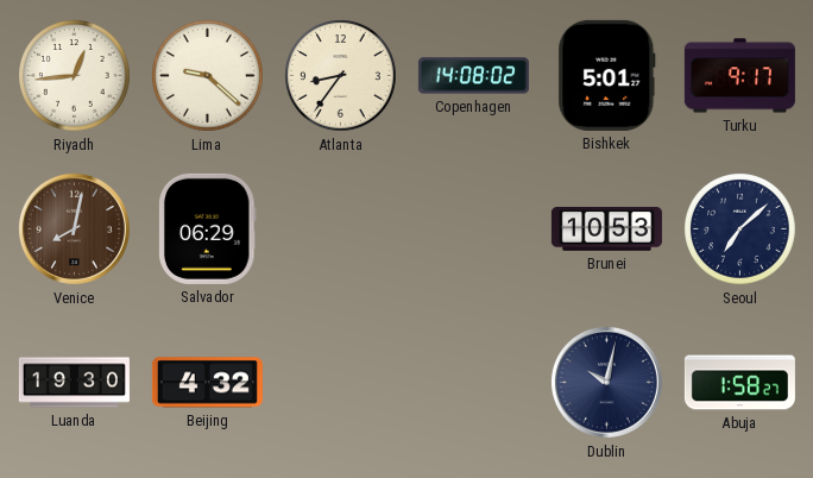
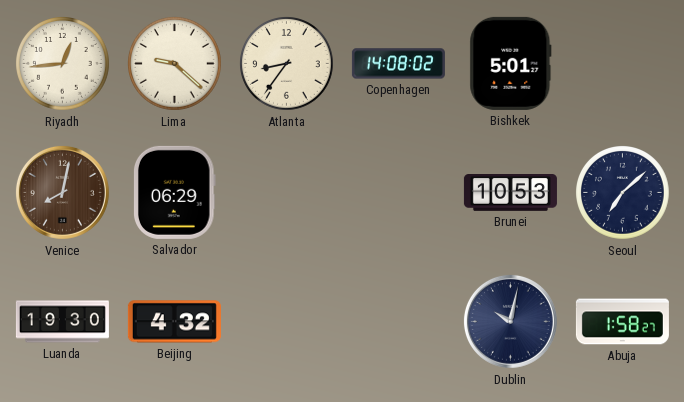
Turku: 9:17 -> none (739, 76)
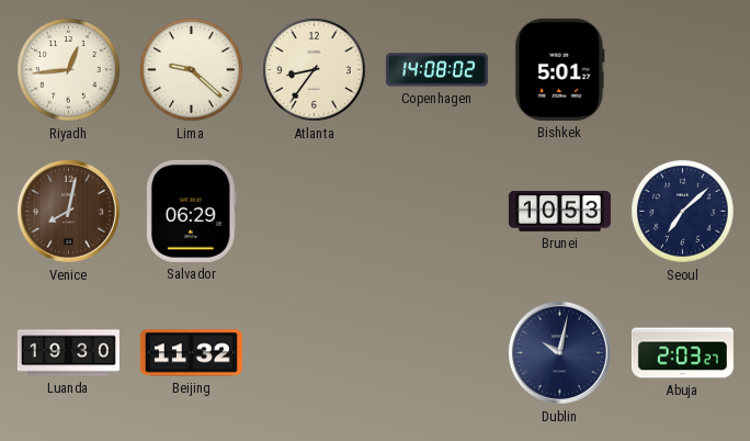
Beijing: 4:32 -> 11:32 (191, 353)
Abuja: 1:58 -> 2:03 (682, 353)
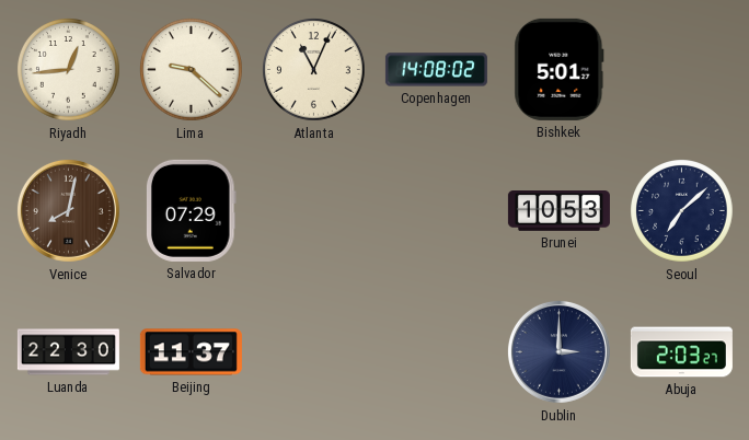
Atlanta: 8:36 -> 11:04 (314, 70)
Salvador: 06:29 -> 07:29 (192, 210)
Luanda: 19:30 -> 22:30 (68, 352)
Beijing: 11:32 -> 11:37 (191, 352)
Dublin: 10:02 -> 3:00 (558, 351)
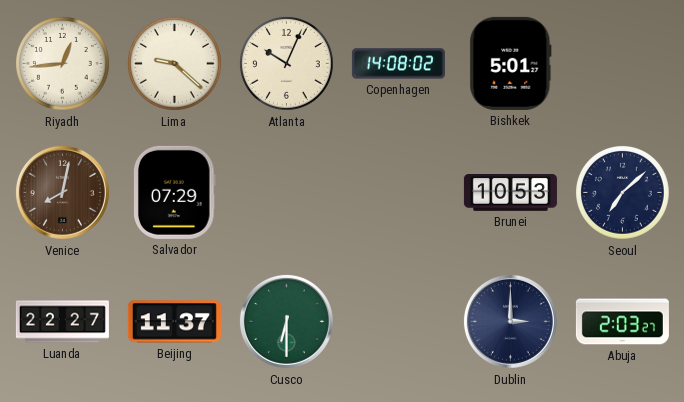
Atlanta: 11:04 -> 10:04 (287, 64)
Luanda: 22:30 -> 22:27 (62, 322)
Cusco: none -> 6:30 (286, 321)
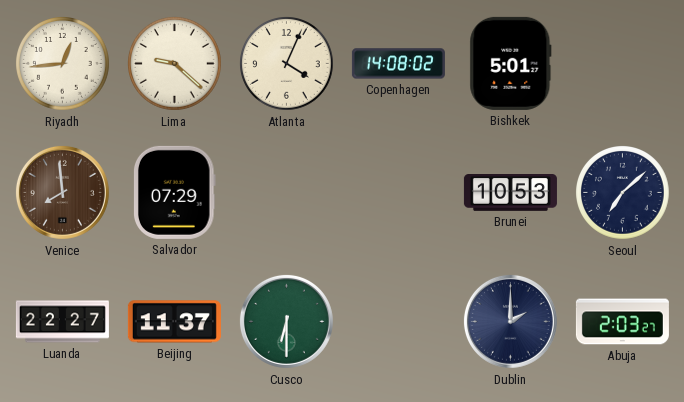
Atlanta: 10:04 -> 4:04 (287, 64)
Venice: 8:02 -> 7:59 (62, 192)
Dublin: 3:00 -> 2:00 (510, 321)
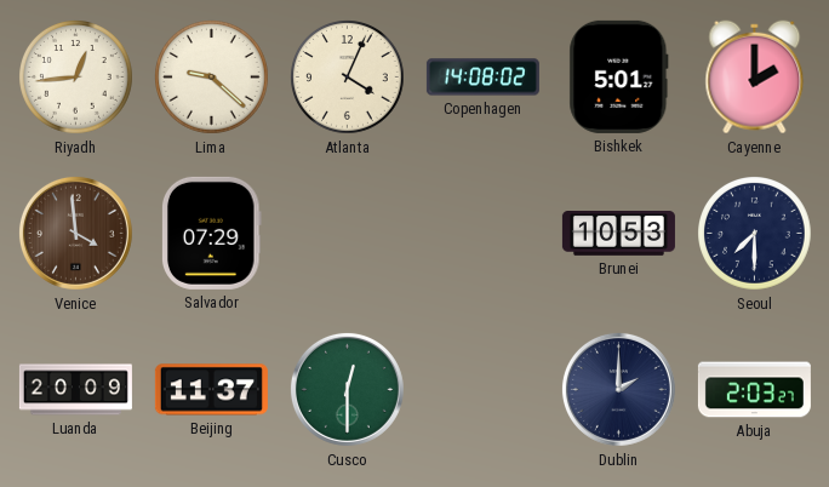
Cayenne: none -> 2:00 (755, 78)
Venice: 7:59 -> 3:59 (75, 233)
Seoul: 7:08 -> 7:30 (755, 234)
Luanda: 22:27 -> 20:09 (75, 390)
Cusco: 6:30 -> 12:30 (347, 389)
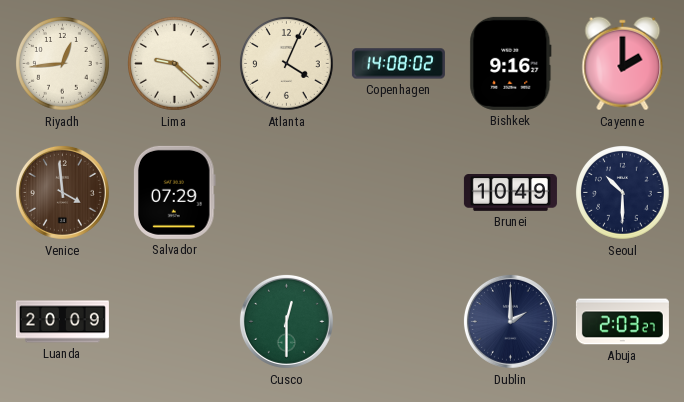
Bishkek: 5:01 -> 9:16 (511, 63)
Brunei: 10:53 -> 10:49 (510, 193)
Seoul: 7:30 -> 10:30 (623, 193)
Beijing: 11:37 -> none (211, 390)
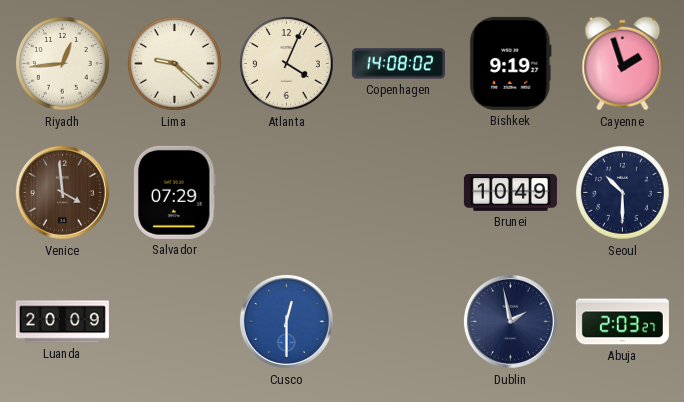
Bishkek: 9:16 -> 9:19 (511, 63)
Cayenne: 2:00 -> 1:57 (623, 64)
Cusco dial: green -> blue (286, 321)
Dublin: 2:00 -> 1:58 (510, 321)
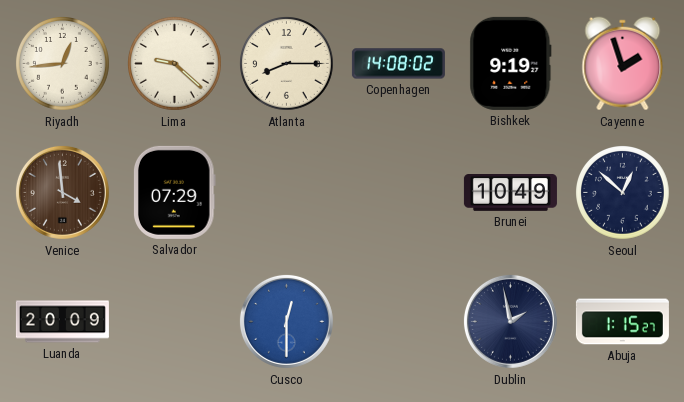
Atlanta: 4:04 -> 8:15 (287, 64)
Seoul: 10:30 -> 12:52 (623, 193)
Abuja: 2:03 -> 1:15 (622, 322)
